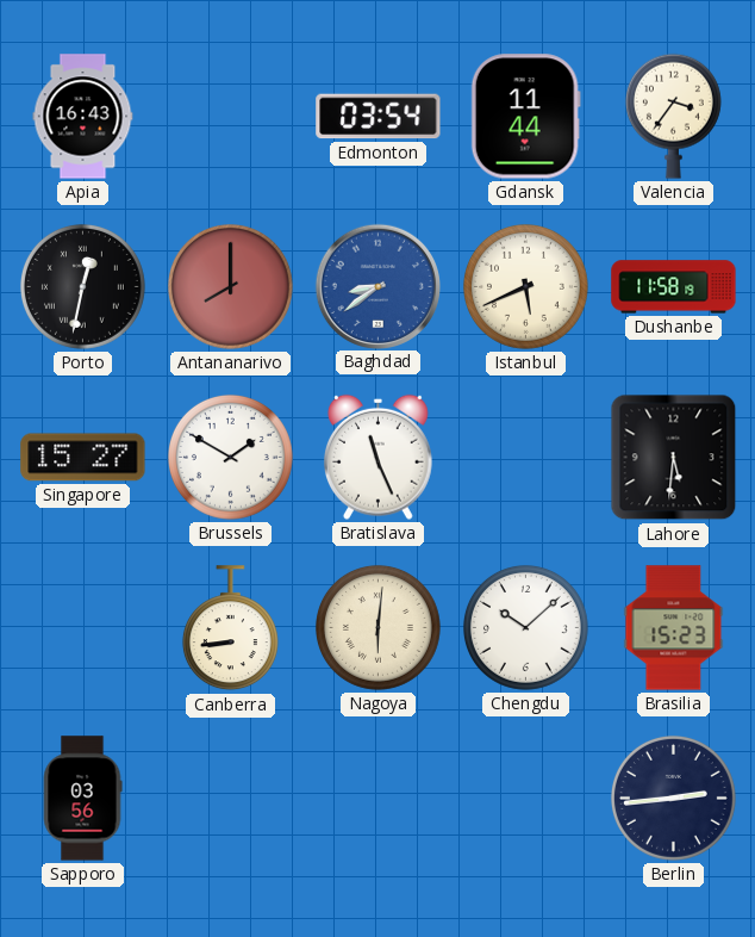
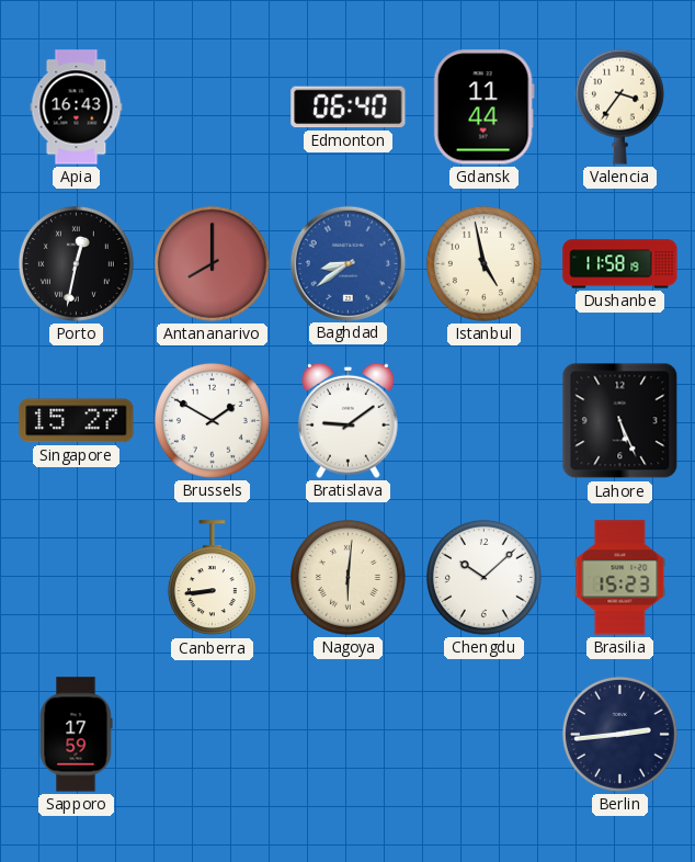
Edmonton: 03:54 -> 06:40 (349, 107)
Istanbul: 5:41 -> 4:58 (483, 263)
Bratislava: 11:26 -> 9:09 (347, 420)
Lahore: 5:31 -> 5:26 (620, 421)
Sapporo: 03:56 -> 17:59 (76, 735)
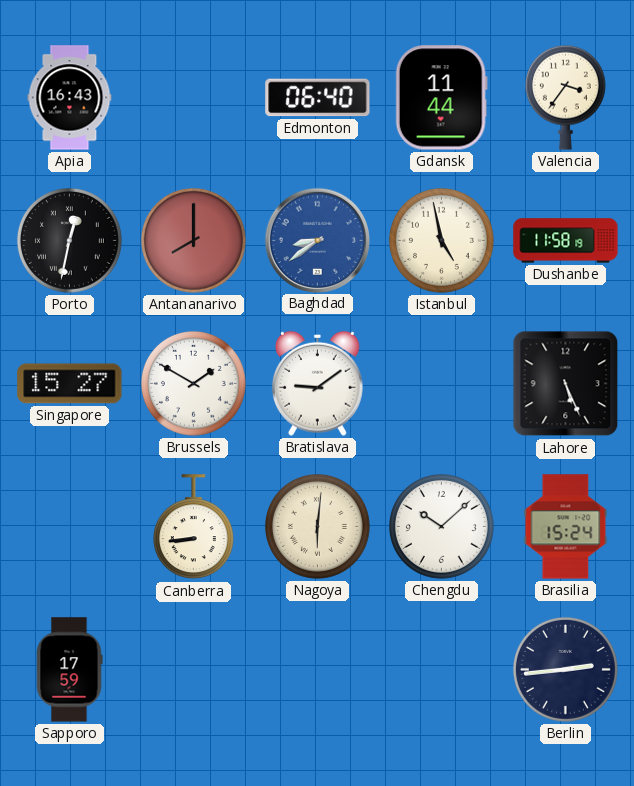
Brasilia: 15:23 -> 15:24 (566, 527)
